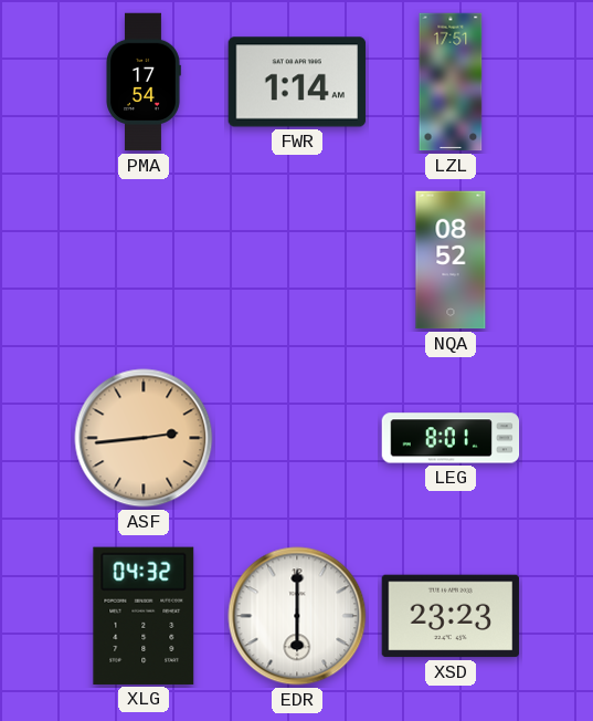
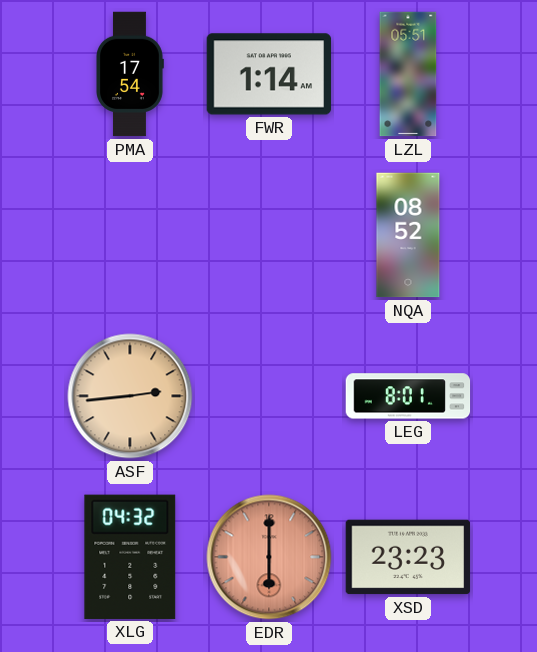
LZL: 17:51 -> 05:51 (408, 74)
EDR dial: white -> salmon (269, 557)
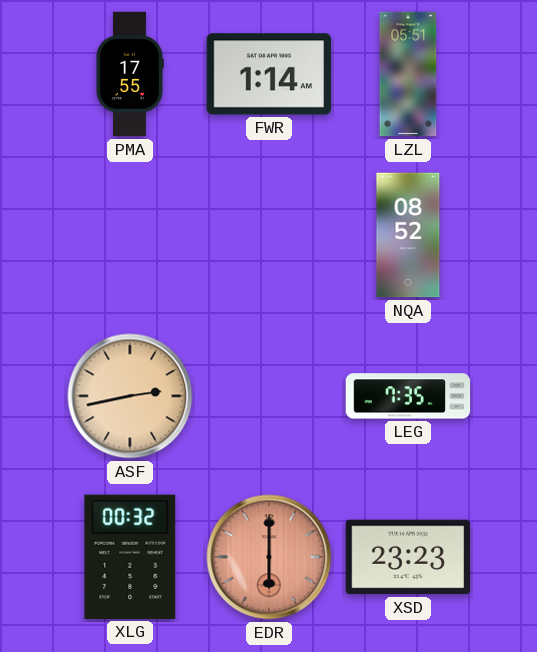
PMA: 17:54 -> 17:55 (130, 74)
ASF: 2:44 -> 2:43 (130, 396)
LEG: 8:01 -> 7:35 (408, 396)
XLG: 04:32 -> 00:32 (130, 557)
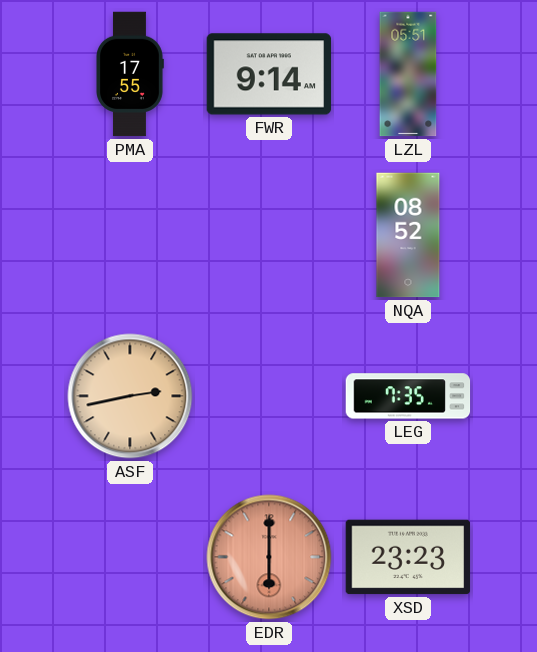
FWR: 1:14 -> 9:14 (269, 74)
XLG: 00:32 -> none (130, 557)
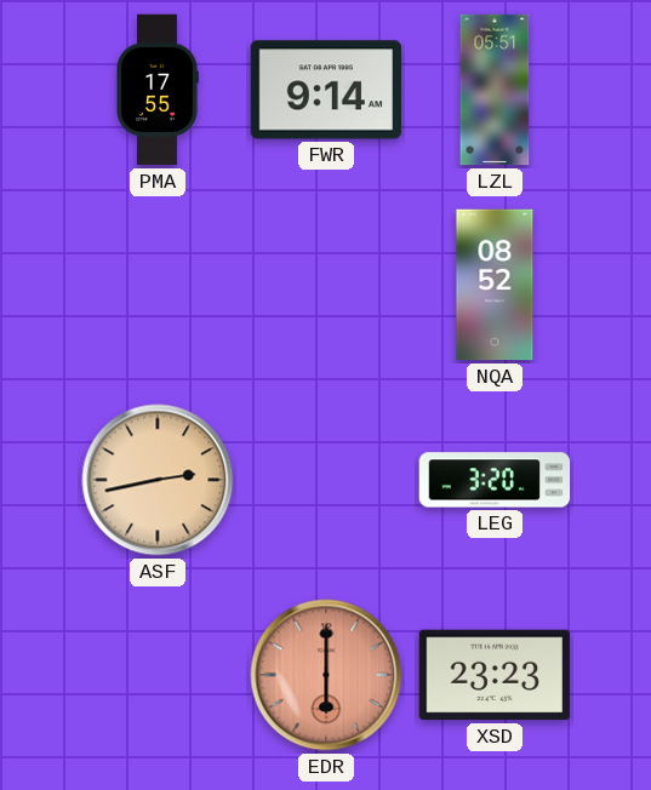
LEG: 7:35 -> 3:20 (495, 480)
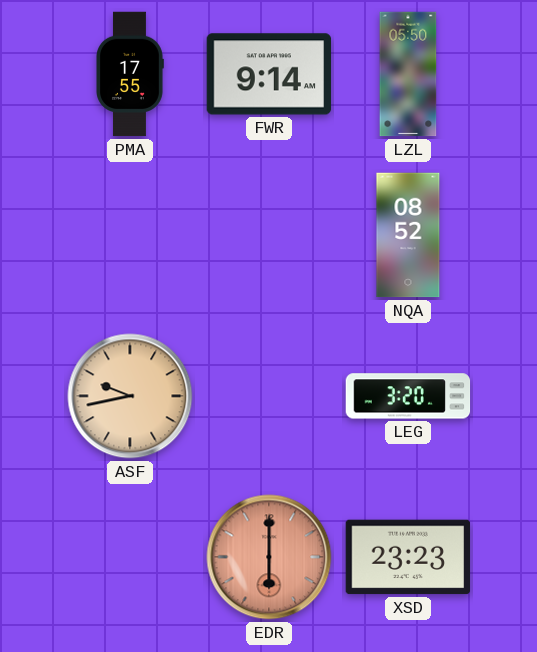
LZL: 05:51 -> 05:50 (408, 74)
ASF: 2:43 -> 9:43 (130, 396)
